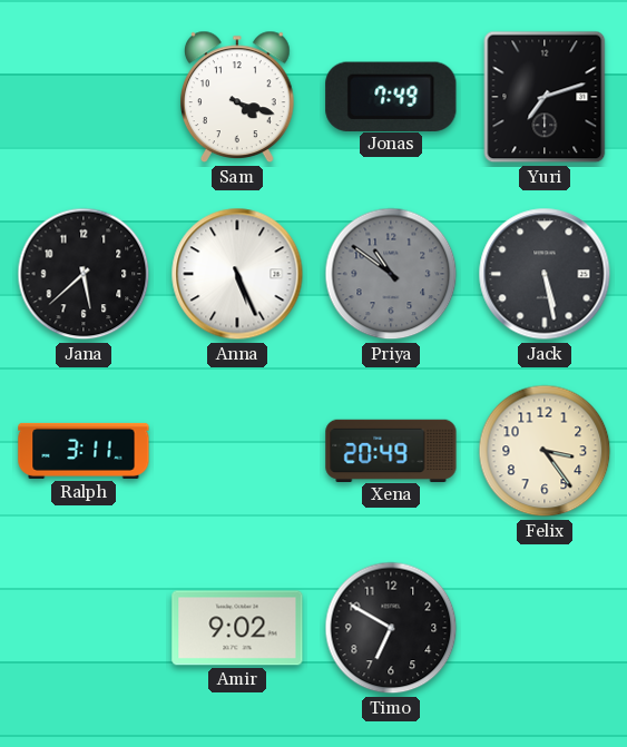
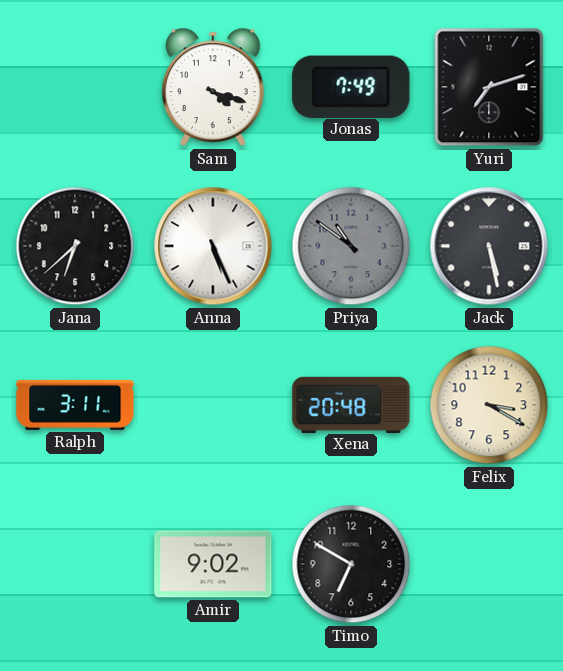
Jana: 5:38 -> 6:38 (75, 246)
Xena: 20:49 -> 20:48 (351, 404)
Felix: 3:24 -> 3:20 (489, 405)
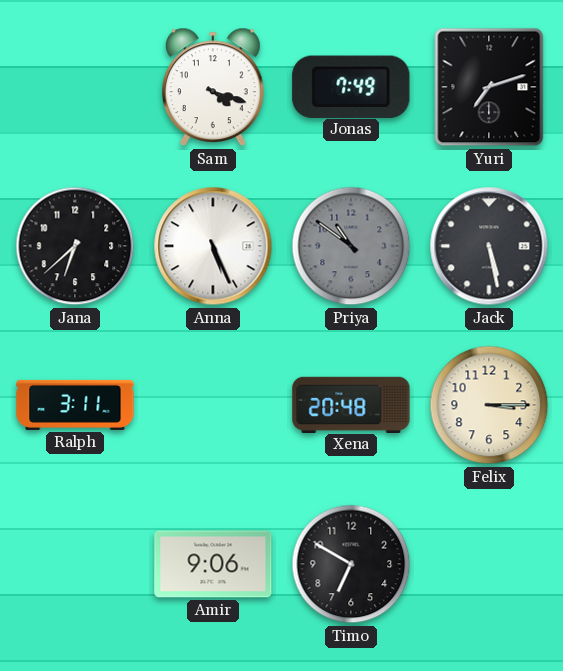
Felix: 3:20 -> 3:15 (489, 405)
Amir: 9:02 -> 9:06 (213, 564)
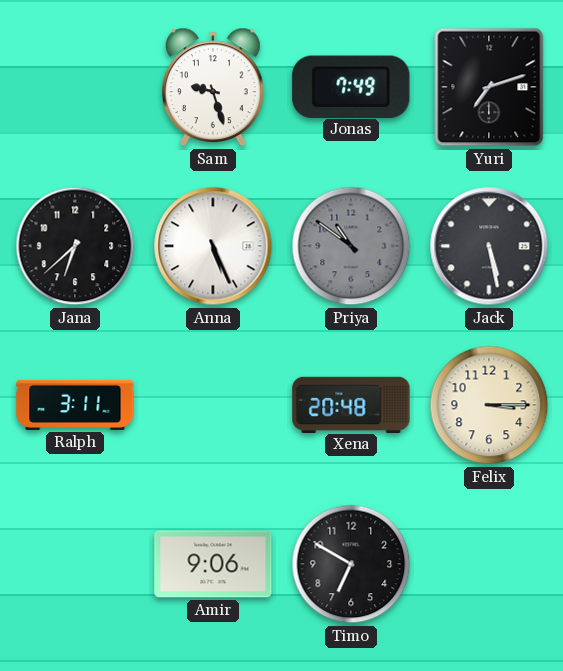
Sam: 4:18 -> 9:27 (214, 87)
